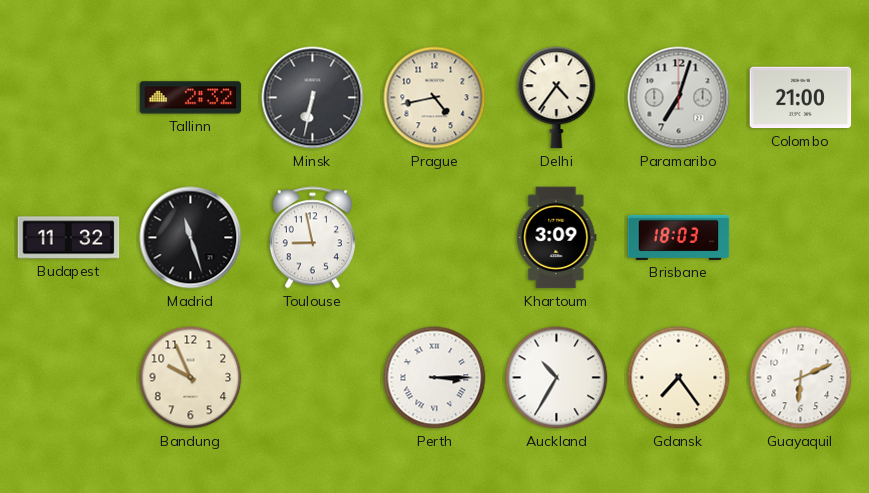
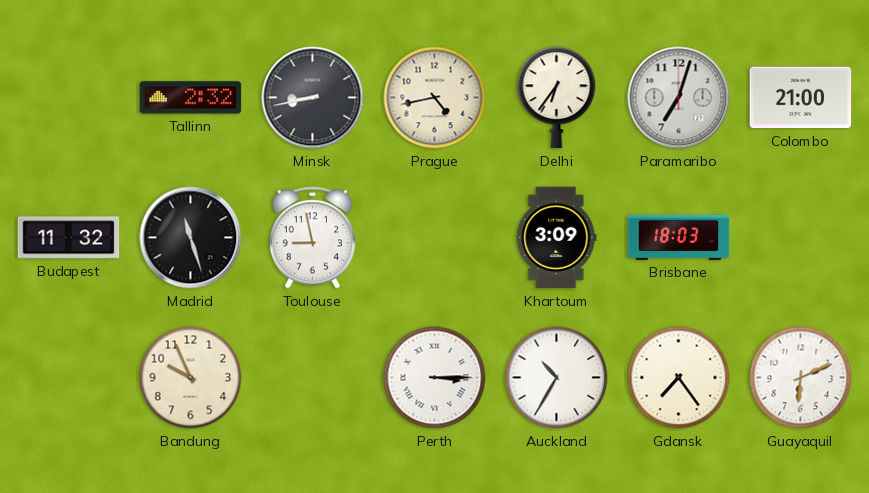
Minsk: 6:32 -> 8:43 (313, 98)
Delhi: 4:36 -> 6:36 (557, 98)
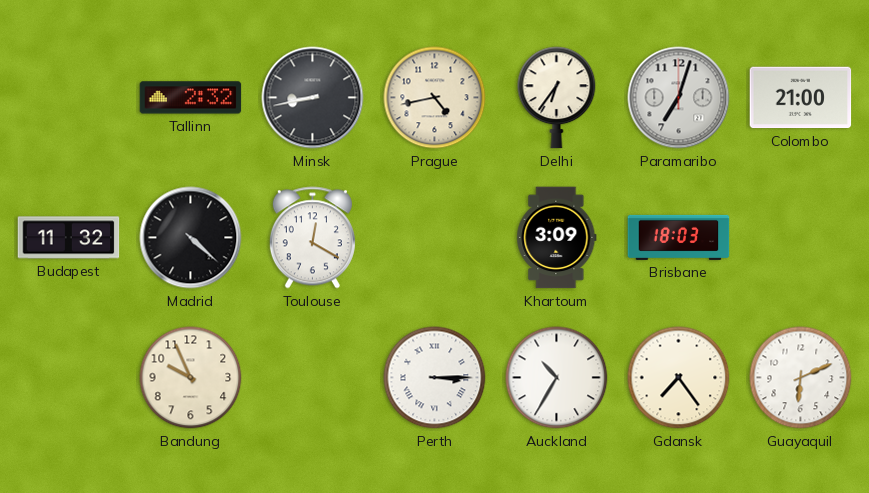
Madrid: 11:27 -> 4:22 (191, 238)
Toulouse: 8:58 -> 12:20 (312, 238)
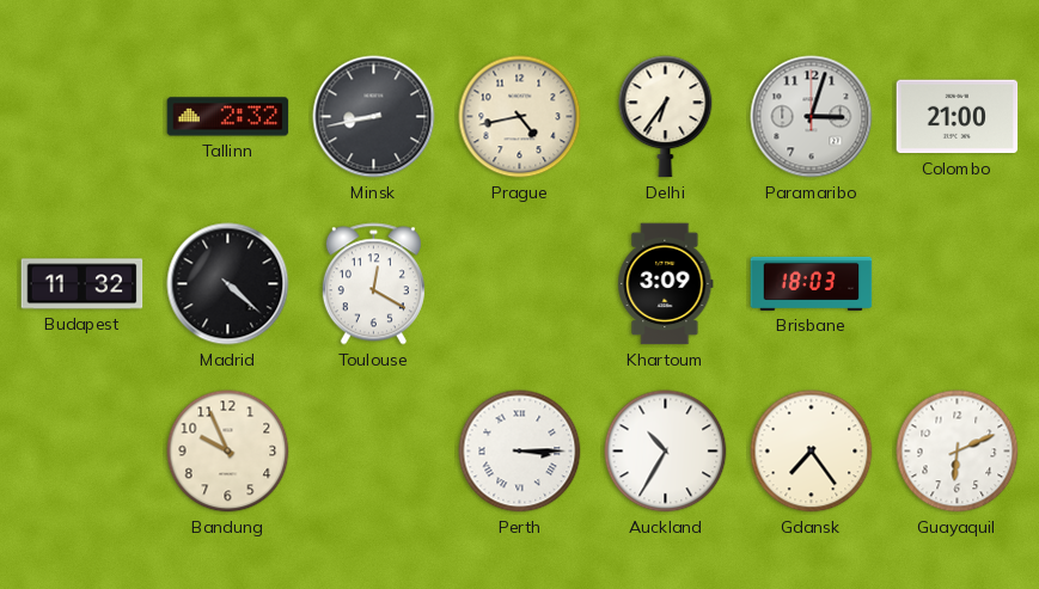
Paramaribo: 7:03 -> 3:03 (812, 117)
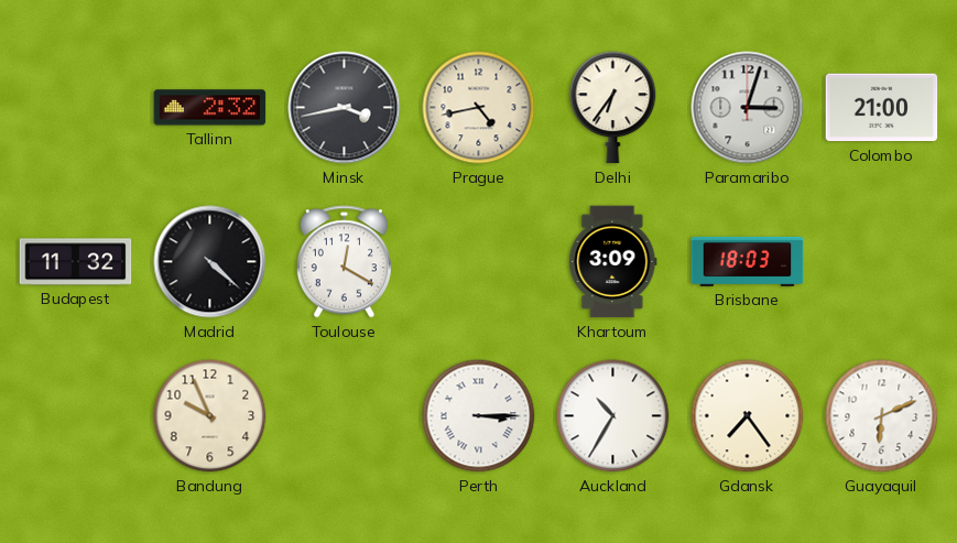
Minsk: 8:43 -> 3:43 (345, 108)
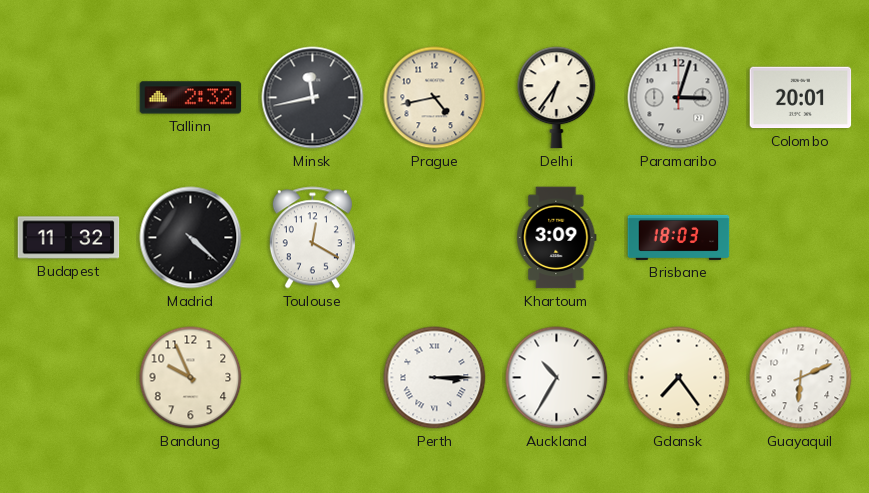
Minsk: 3:43 -> 11:43 (313, 98)
Colombo: 21:00 -> 20:01 (801, 98)
